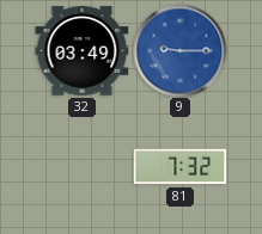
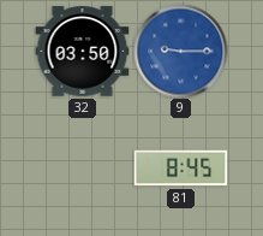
32: 03:49 -> 03:50 (82, 52)
81: 7:32 -> 8:45 (180, 169)
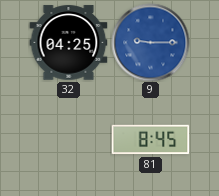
32: 03:50 -> 04:25 (68, 43)
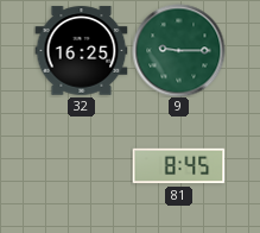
32: 04:25 -> 16:25 (81, 51)
9 dial: blue -> green (178, 50)
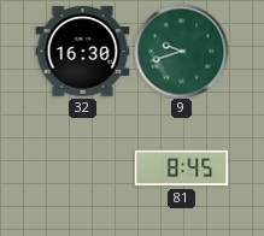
32: 16:25 -> 16:30 (82, 52)
9: 9:15 -> 9:42 (181, 51)
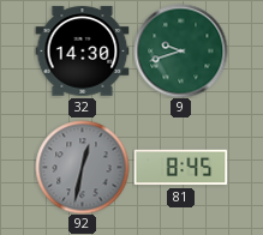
32: 16:30 -> 14:30 (82, 52)
92: none -> 12:32 (82, 167)
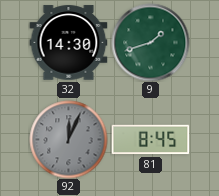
9: 9:42 -> 1:42 (150, 42)
92: 12:32 -> 12:04 (68, 139)
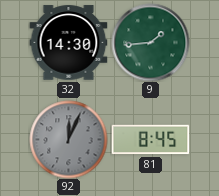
9: 1:42 -> 1:44 (150, 42)
